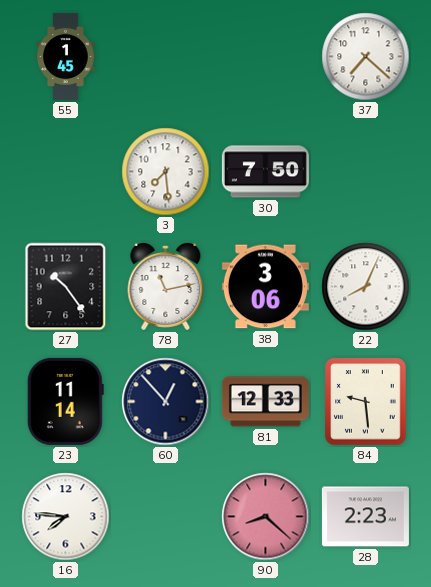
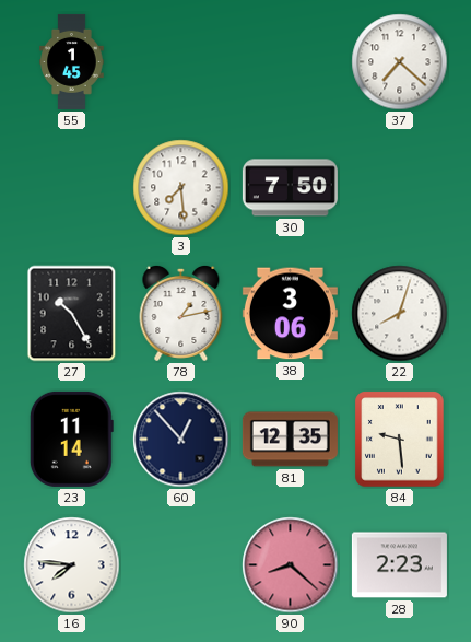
27: 10:24 -> 10:25 (72, 314)
78: 11:13 -> 1:13 (181, 313)
22: 8:04 -> 8:03 (400, 314)
81: 12:33 -> 12:35 (290, 440)
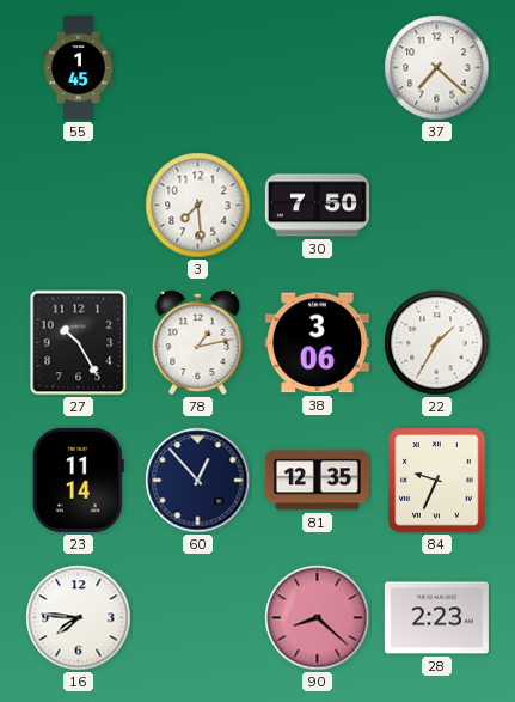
22: 8:03 -> 1:35 (437, 343)
84: 9:29 -> 9:34 (437, 481)
